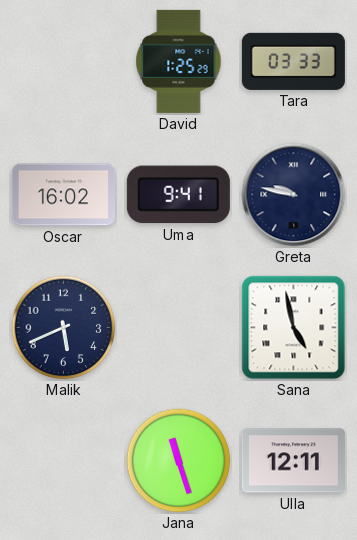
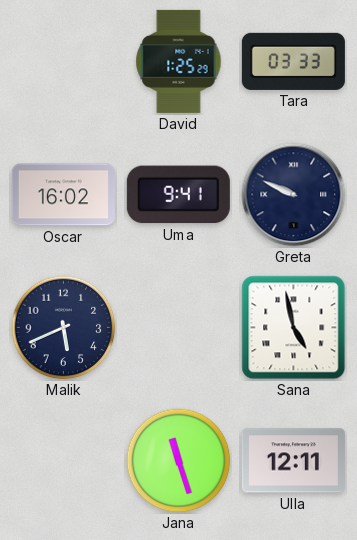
Greta: 9:47 -> 9:49 (294, 195)
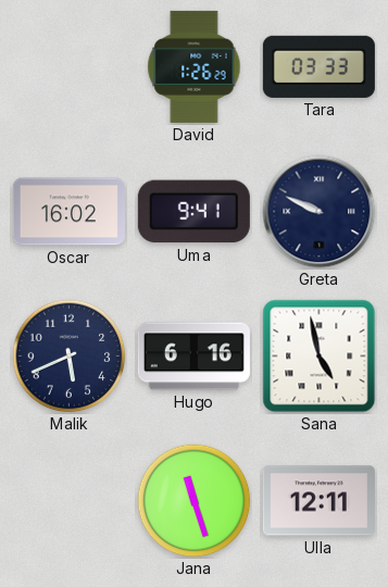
David: 1:25 -> 1:26 (195, 66)
Hugo: none -> 6:16 (193, 357)
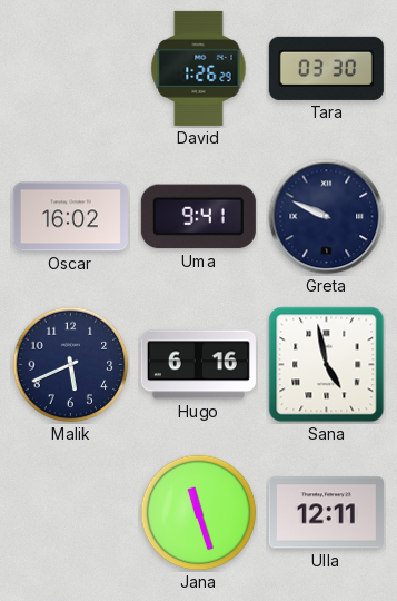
Tara: 03:33 -> 03:30 (326, 68)
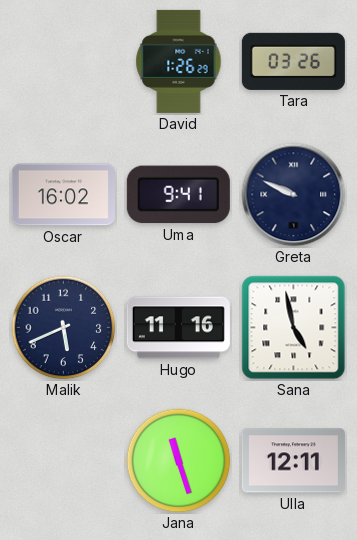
Tara: 03:30 -> 03:26 (293, 61)
Hugo: 6:16 -> 11:16 (178, 328)
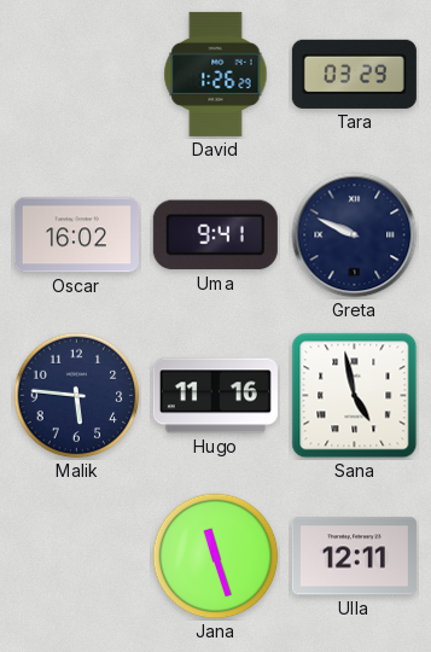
Tara: 03:26 -> 03:29 (354, 74)
Malik: 5:41 -> 5:46 (77, 396)
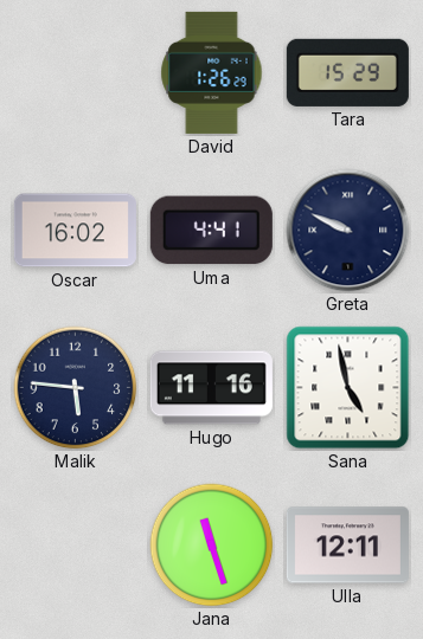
Tara: 03:29 -> 15:29 (347, 72)
Uma: 9:41 -> 4:41 (211, 231)
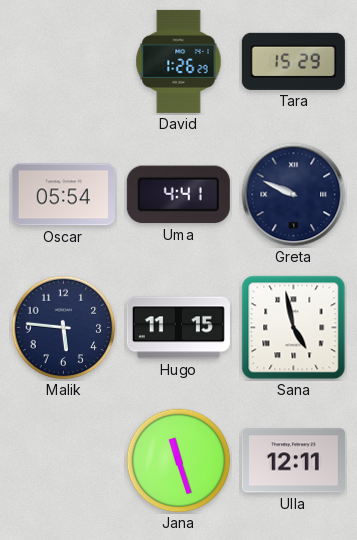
Oscar: 16:02 -> 05:54 (63, 195)
Hugo: 11:16 -> 11:15 (178, 328)
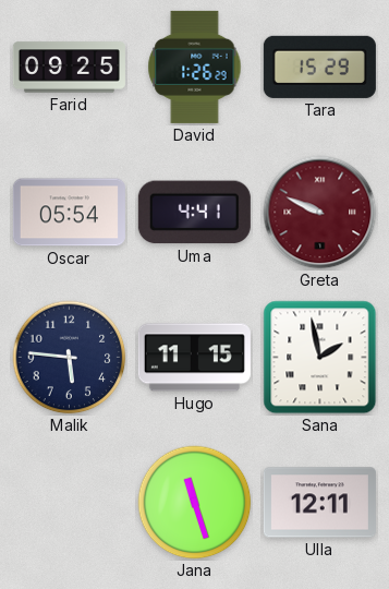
Farid: none -> 09:25 (69, 68)
Greta dial: navy -> burgundy (320, 213)
Sana: 4:58 -> 1:58 (320, 358)
